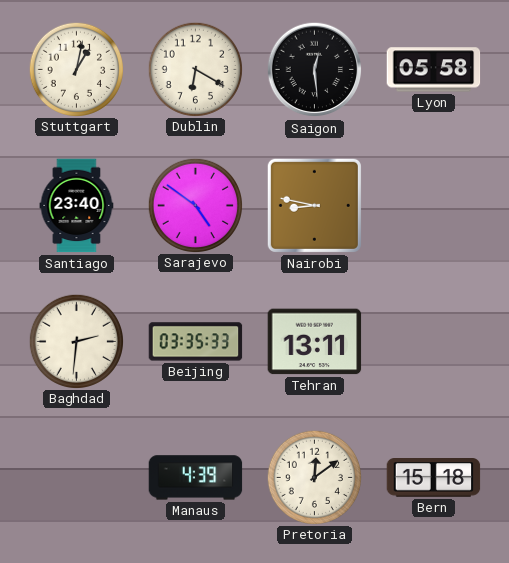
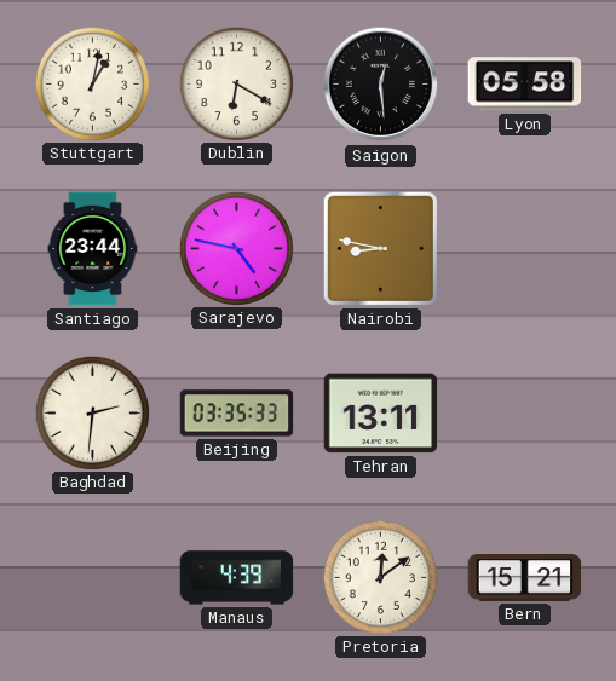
Santiago: 23:40 -> 23:44 (93, 249)
Sarajevo: 4:51 -> 4:47 (236, 248)
Bern: 15:18 -> 15:21 (525, 578)
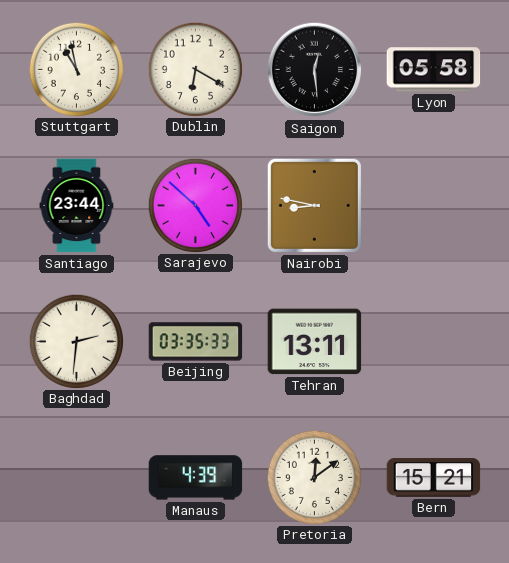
Stuttgart: 1:02 -> 10:58 (76, 69)
Sarajevo: 4:47 -> 4:52 (195, 205)
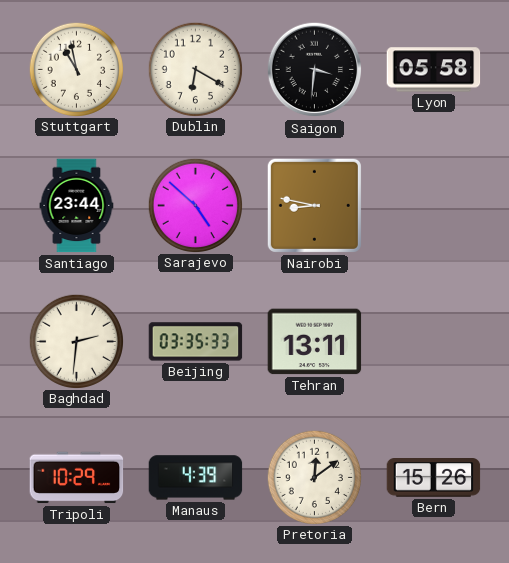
Saigon: 12:29 -> 3:31 (315, 70)
Tripoli: none -> 10:29 (77, 478)
Bern: 15:21 -> 15:26 (434, 478)
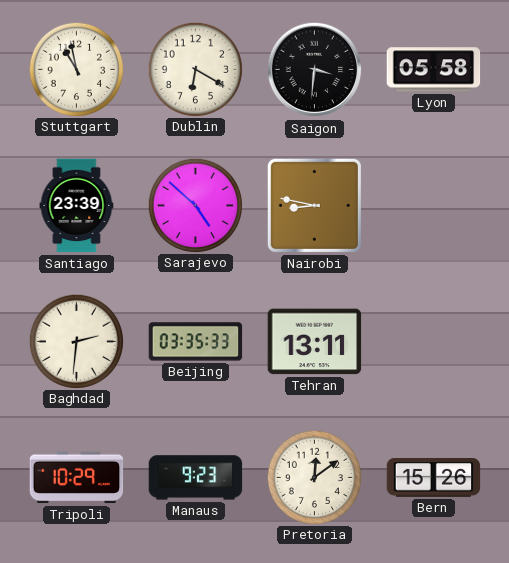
Santiago: 23:44 -> 23:39 (77, 206)
Manaus: 4:39 -> 9:23 (196, 478)
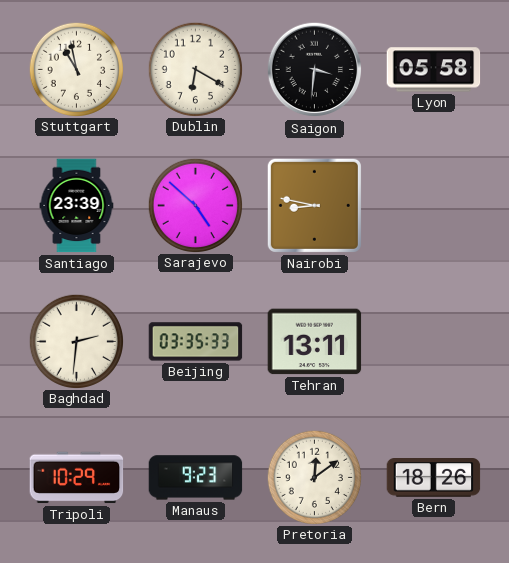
Bern: 15:26 -> 18:26 (434, 478)
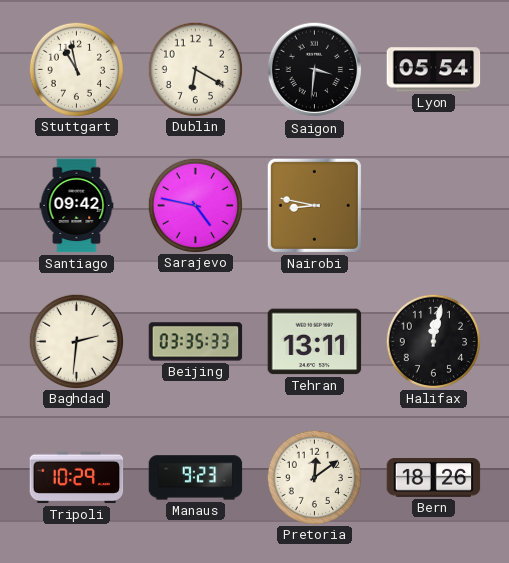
Lyon: 05:58 -> 05:54 (434, 70)
Santiago: 23:39 -> 09:42 (77, 206)
Sarajevo: 4:52 -> 4:47 (195, 205)
Halifax: none -> 12:02 (433, 341)
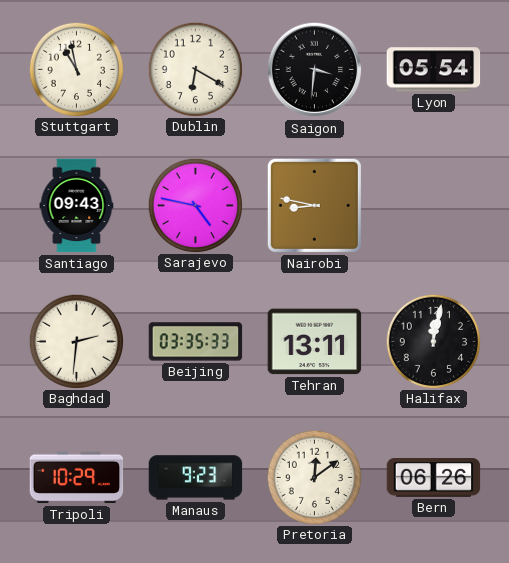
Santiago: 09:42 -> 09:43 (77, 206)
Bern: 18:26 -> 06:26 (434, 478)
